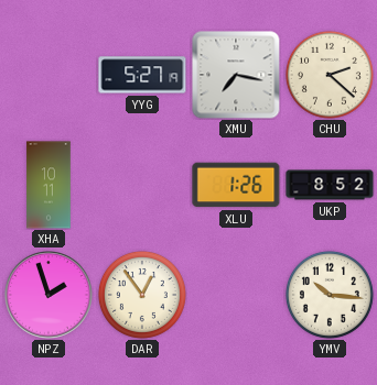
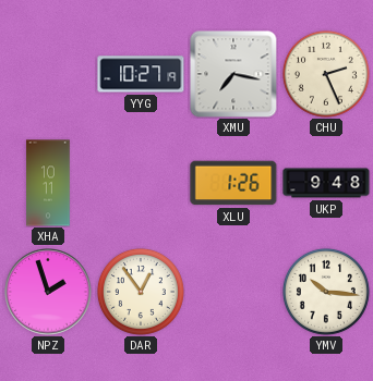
YYG: 5:27 -> 10:27 (141, 74)
CHU: 2:22 -> 2:26 (326, 74)
UKP: 8:52 -> 9:48 (326, 183)
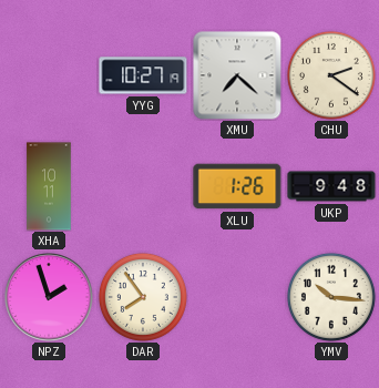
XMU: 7:17 -> 7:22 (237, 75)
CHU: 2:26 -> 2:21 (331, 75)
DAR: 12:54 -> 7:54 (143, 297)
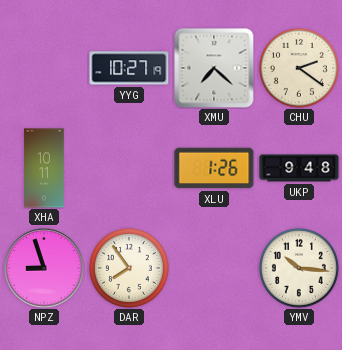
NPZ: 1:57 -> 8:57 (44, 268)
